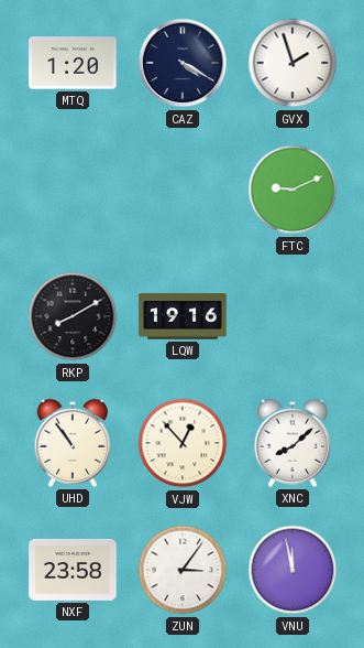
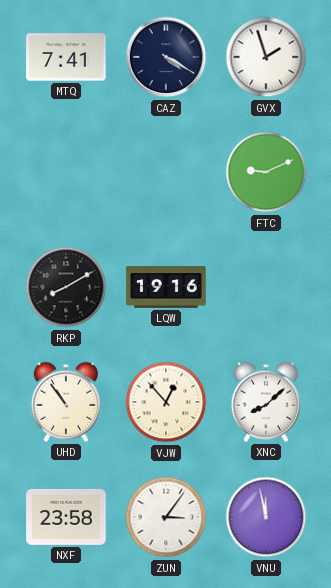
MTQ: 1:20 -> 7:41 (66, 57)
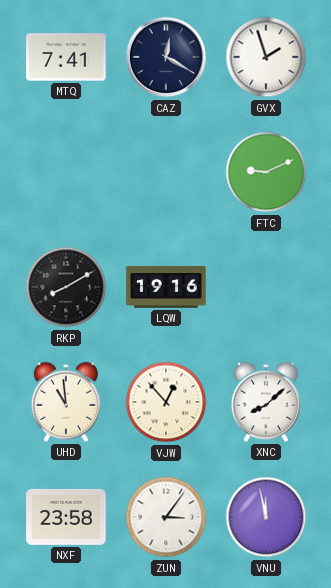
CAZ: 4:20 -> 12:20 (166, 57)
UHD: 10:54 -> 10:59 (65, 402)
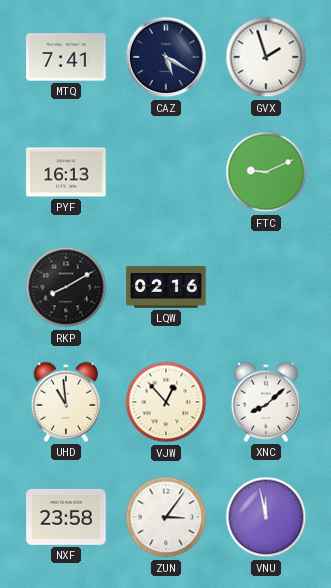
CAZ: 12:20 -> 5:20 (166, 57)
PYF: none -> 16:13 (66, 172)
LQW: 19:16 -> 02:16 (166, 287)
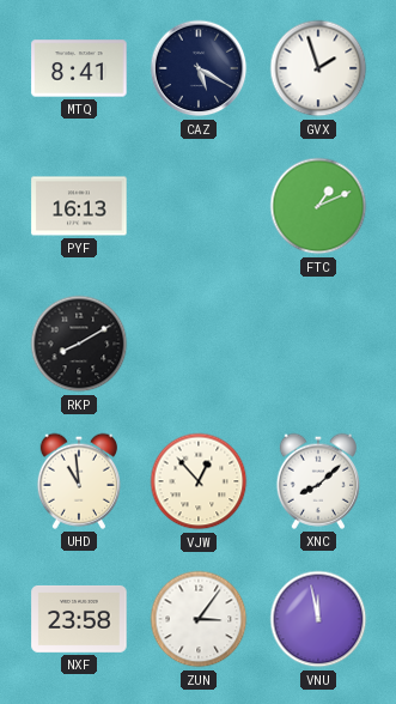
MTQ: 7:41 -> 8:41 (79, 68)
FTC: 9:11 -> 1:11 (318, 206)
LQW: 02:16 -> none (166, 287)
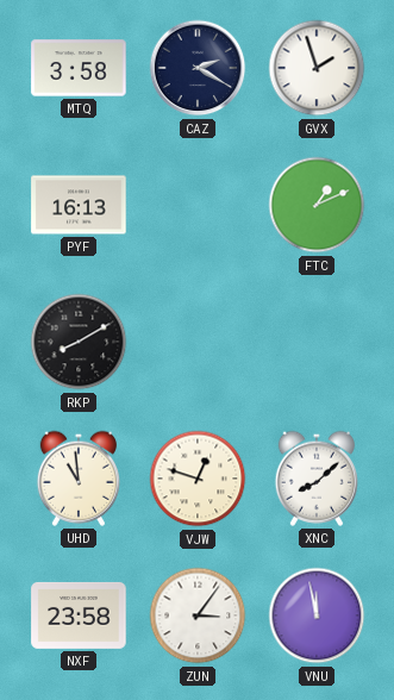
MTQ: 8:41 -> 3:58 (79, 68)
CAZ: 5:20 -> 2:20 (198, 68)
VJW: 12:53 -> 12:48 (198, 479)
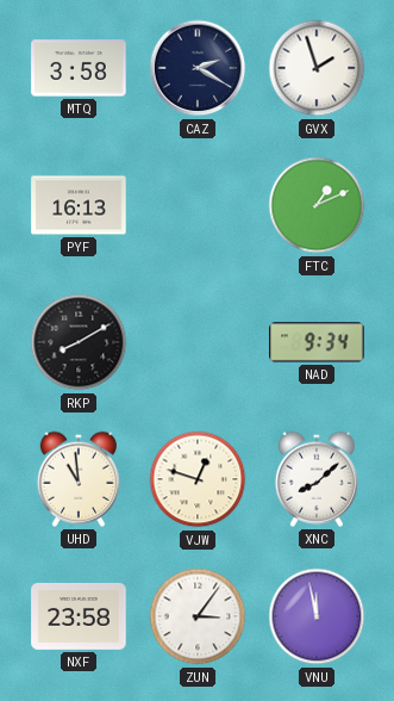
NAD: none -> 9:34 (317, 342)
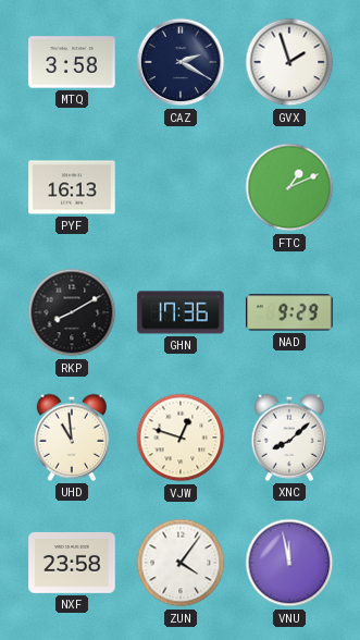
GHN: none -> 17:36 (181, 312)
NAD: 9:34 -> 9:29 (289, 312)
ZUN: 3:06 -> 4:06 (181, 563)
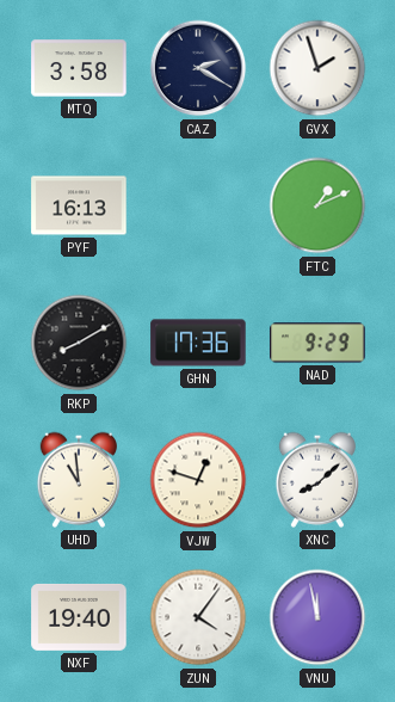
NXF: 23:58 -> 19:40 (79, 617)
